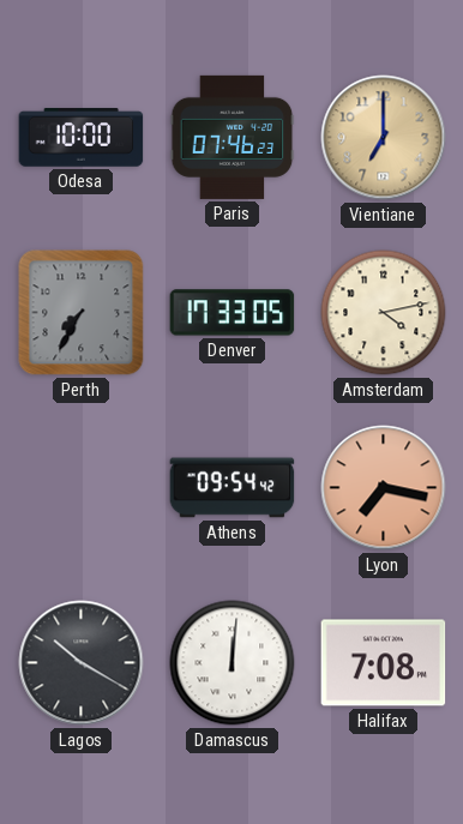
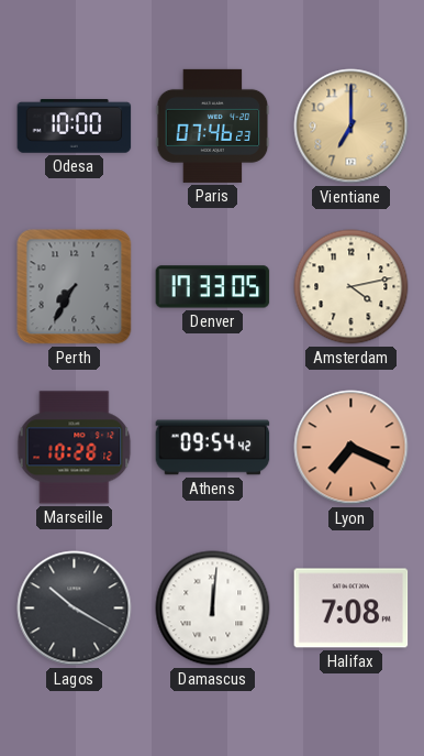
Marseille: none -> 10:28 (75, 448)
Lyon: 7:17 -> 7:19 (352, 448)
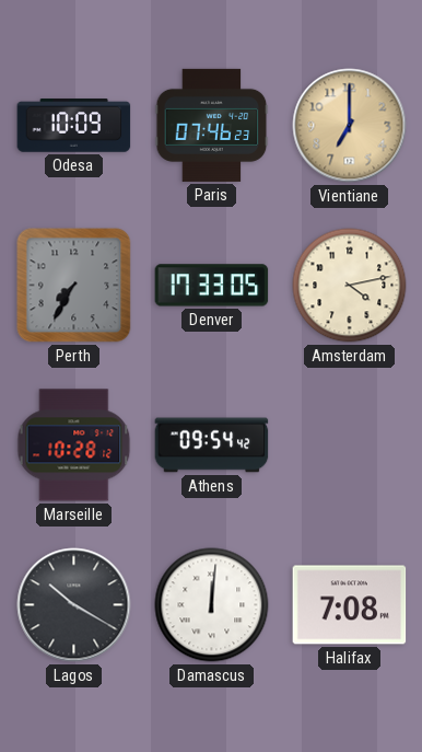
Odesa: 10:00 -> 10:09 (74, 126)
Lyon: 7:19 -> none (352, 448)
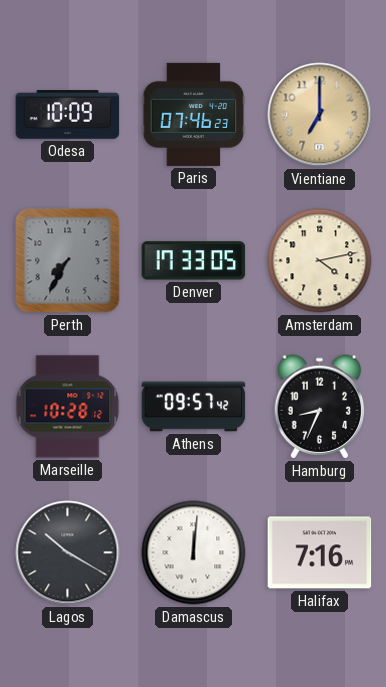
Athens: 09:54 -> 09:57 (194, 407)
Hamburg: none -> 8:34 (320, 407)
Halifax: 7:08 -> 7:16 (320, 553)
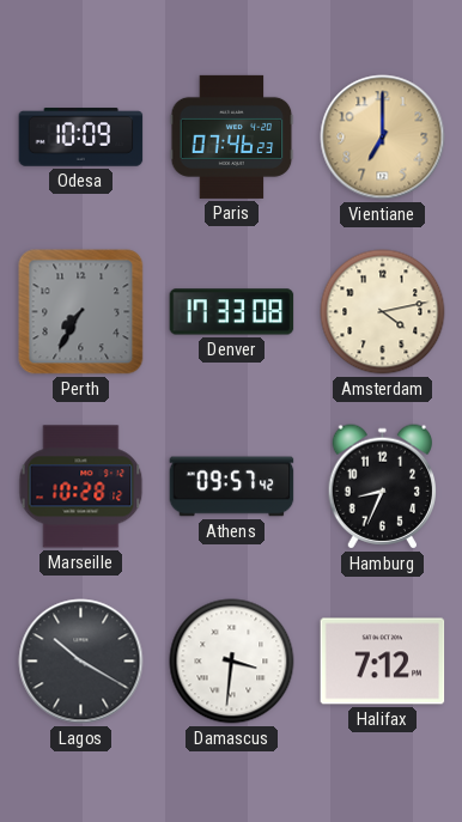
Denver: 17:33:05 -> 17:33:08 (232, 312)
Damascus: 12:01 -> 3:31 (232, 662)
Halifax: 7:16 -> 7:12 (383, 662)
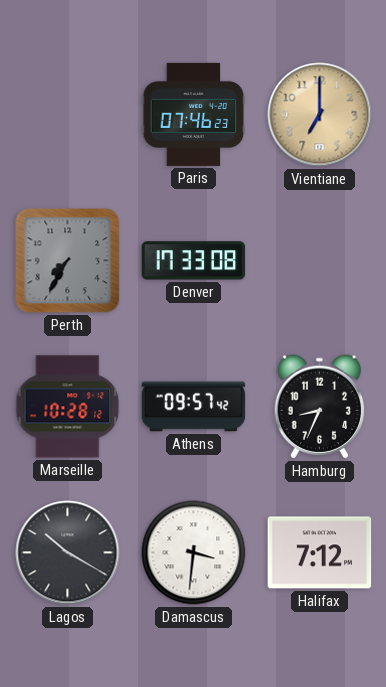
Odesa: 10:09 -> none (81, 138)
Amsterdam: 4:13 -> none (383, 312)
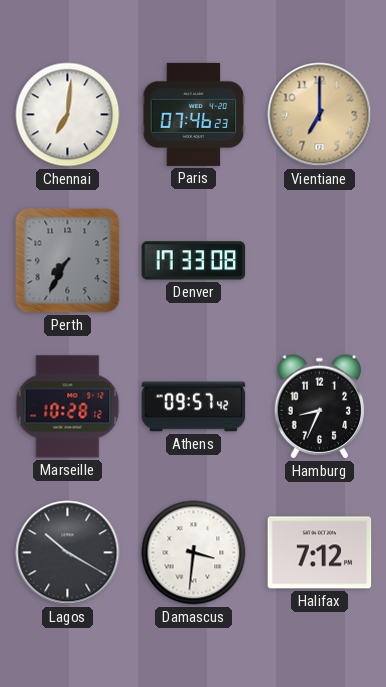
Chennai: none -> 7:01 (68, 115)
